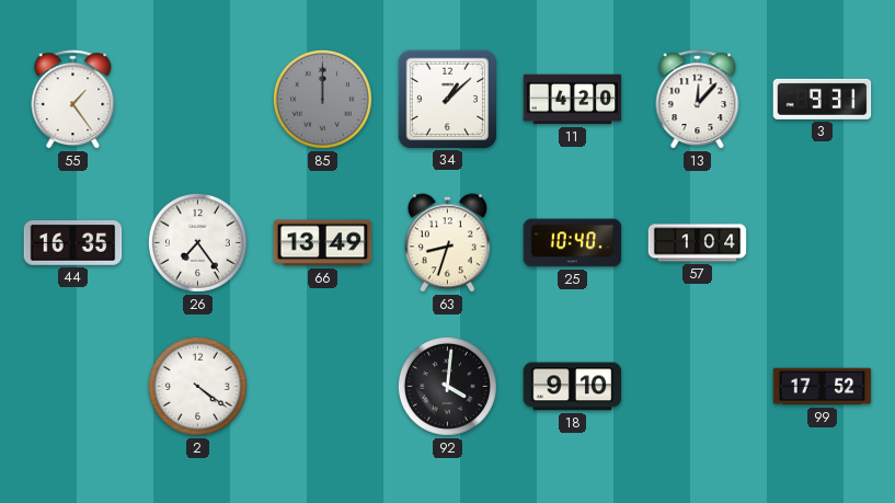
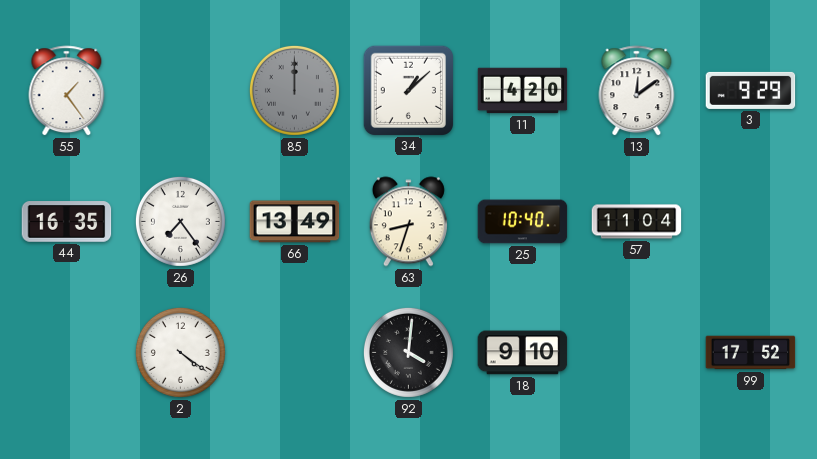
13: 12:07 -> 12:09 (637, 91)
3: 9:31 -> 9:29 (751, 90)
57: 1:04 -> 11:04 (637, 222)
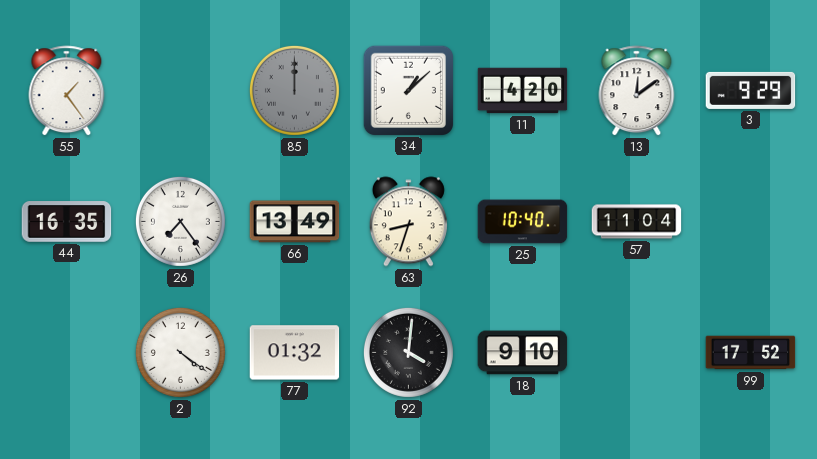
77: none -> 01:32 (295, 353)
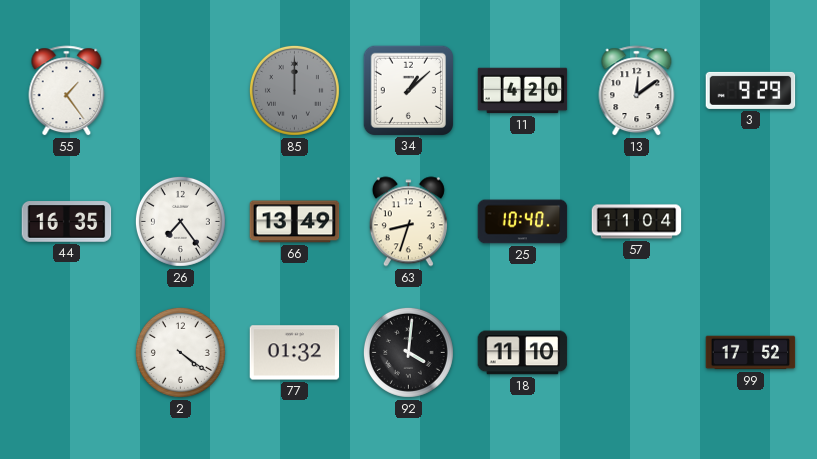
18: 9:10 -> 11:10 (523, 353)
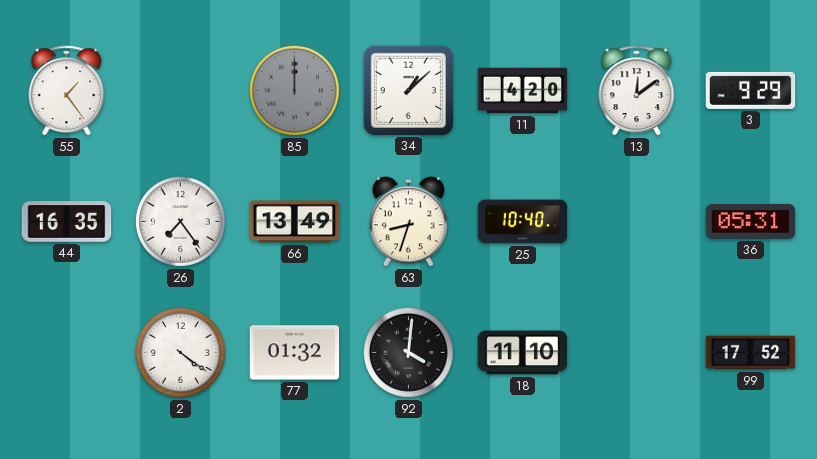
57: 11:04 -> none (637, 222)
36: none -> 05:31 (751, 221)
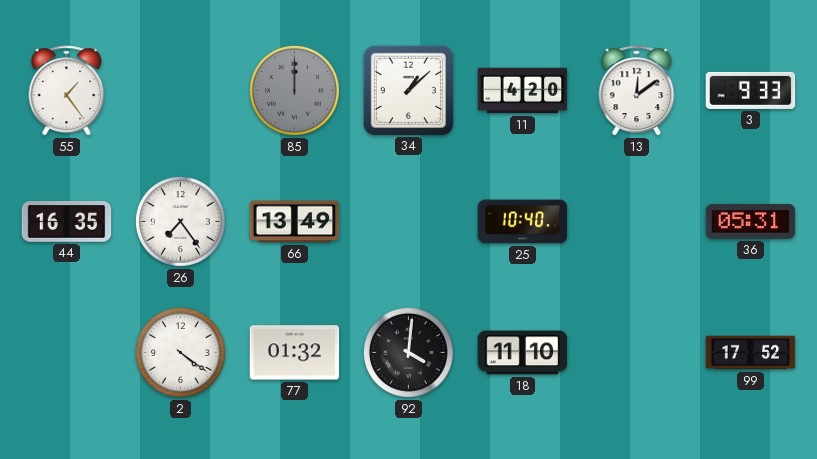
3: 9:29 -> 9:33 (751, 90)
63: 8:33 -> none (408, 222)
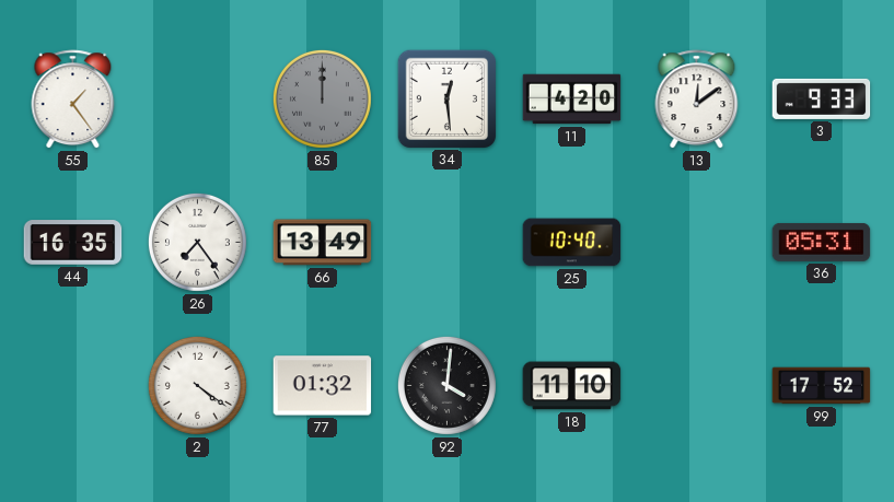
34: 1:08 -> 12:29 (446, 98)
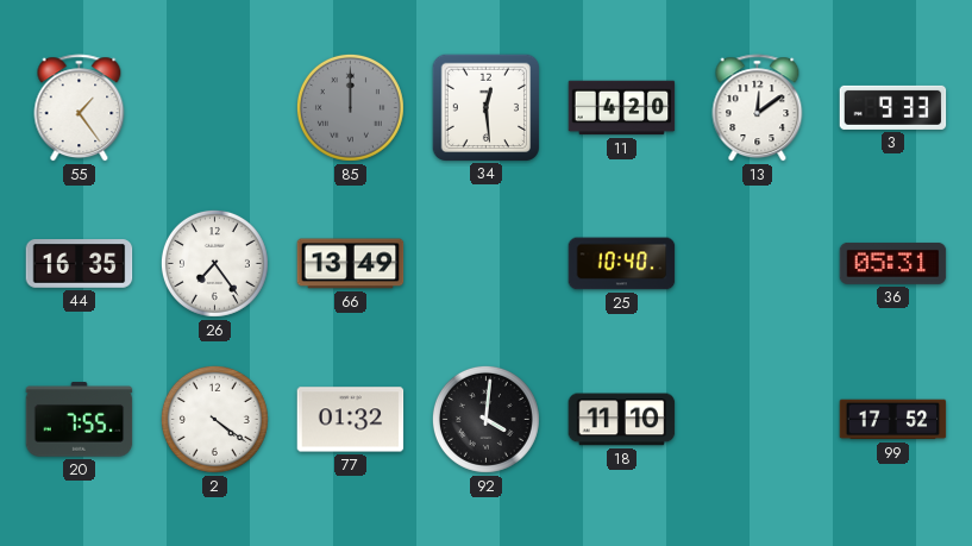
20: none -> 7:55 (80, 420)
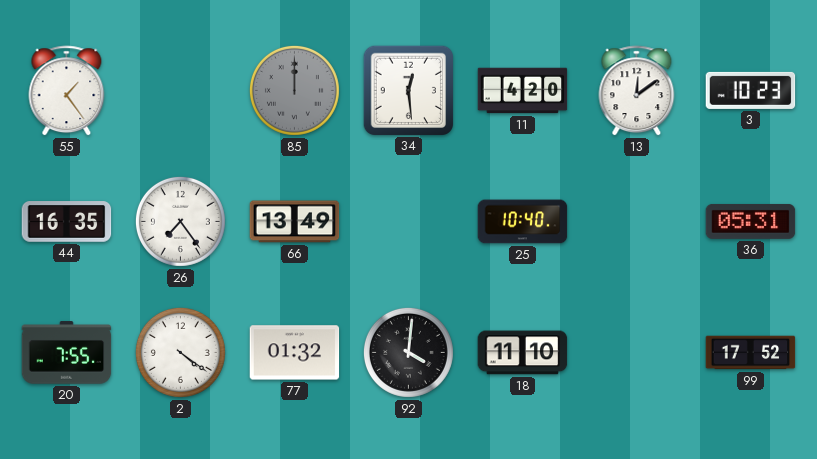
3: 9:33 -> 10:23 (751, 90)
